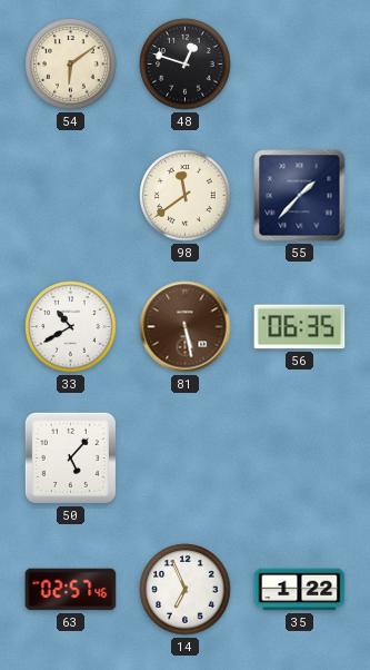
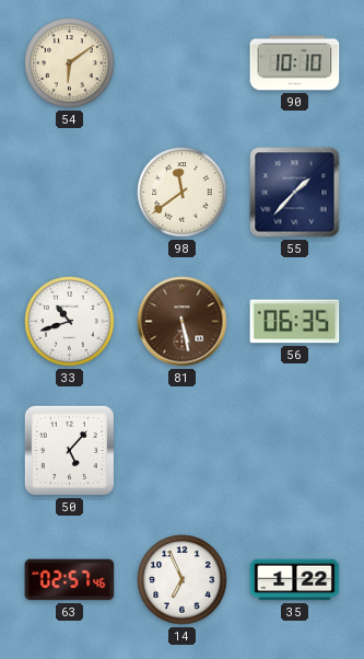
48: 12:48 -> none (186, 65)
90: none -> 10:10 (295, 63)
33: 10:40 -> 10:42 (70, 322)
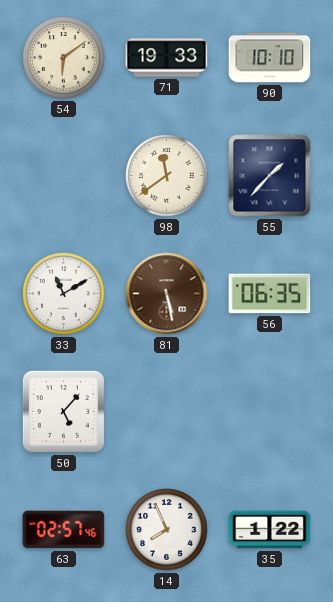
71: none -> 19:33 (167, 58)
33: 10:42 -> 11:10 (64, 294)
14: 6:56 -> 7:56 (167, 530)
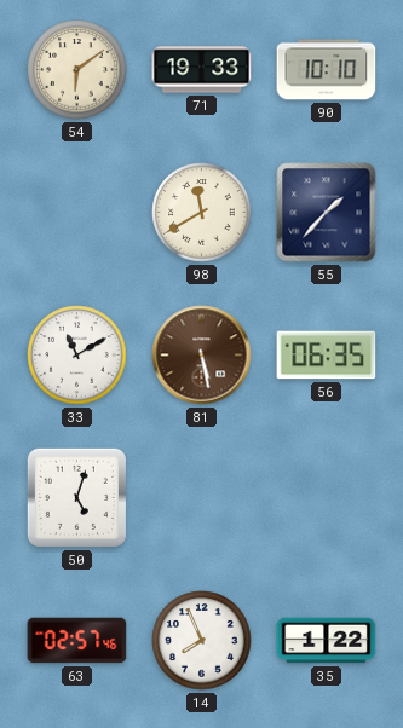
98: 11:39 -> 11:40 (202, 213)
50: 5:07 -> 5:03 (76, 497)
